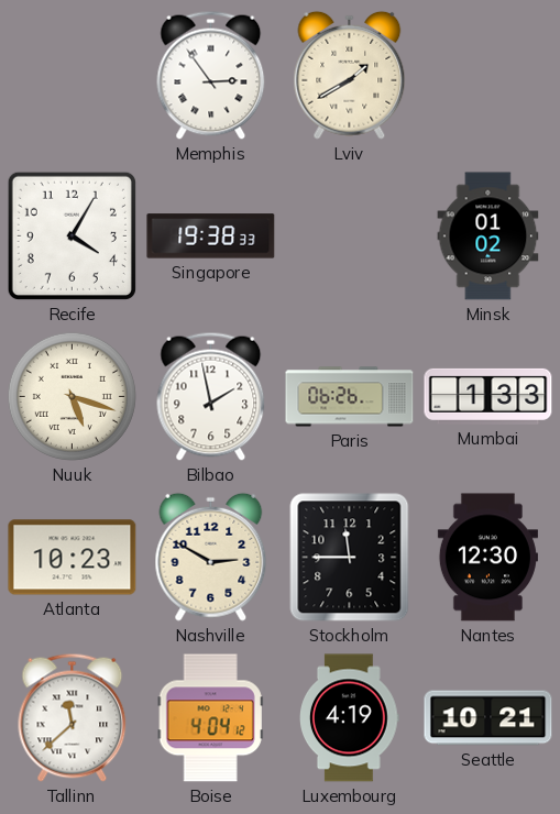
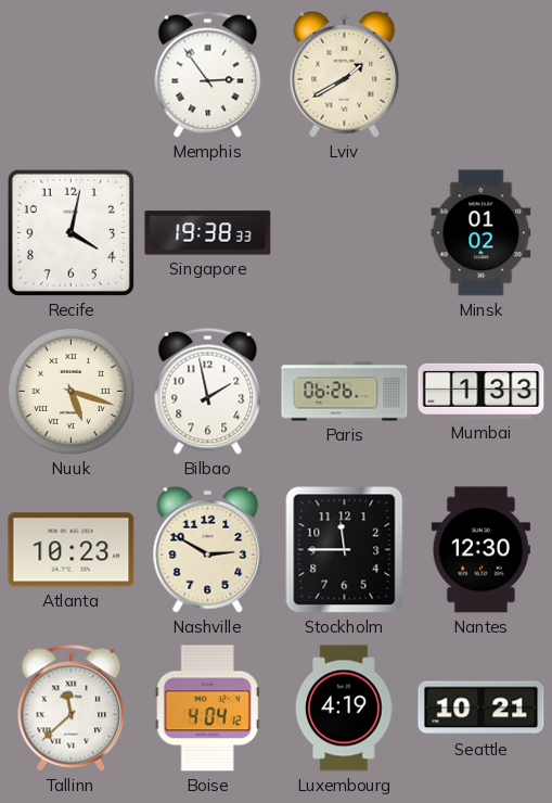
Recife: 4:05 -> 4:02 (70, 232)
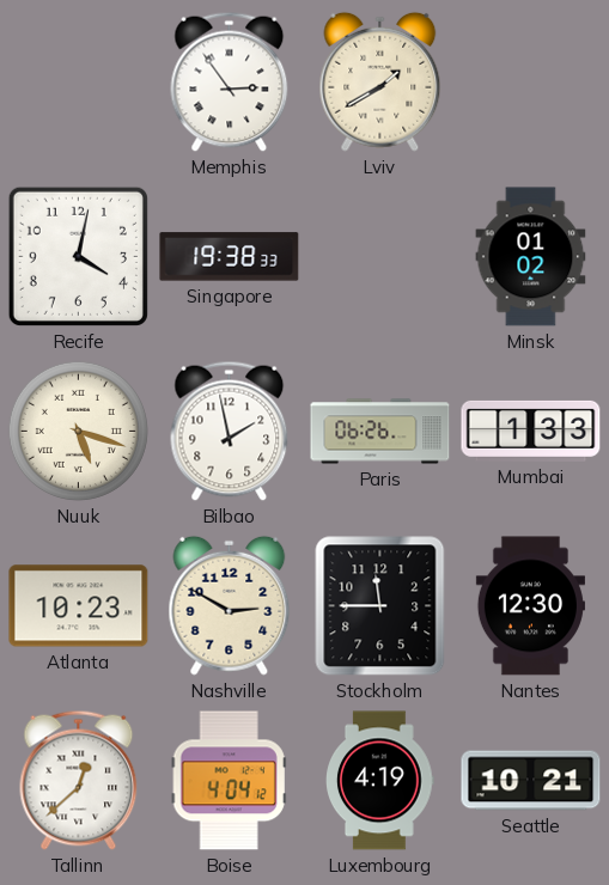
Tallinn: 11:38 -> 12:38 (79, 780)
